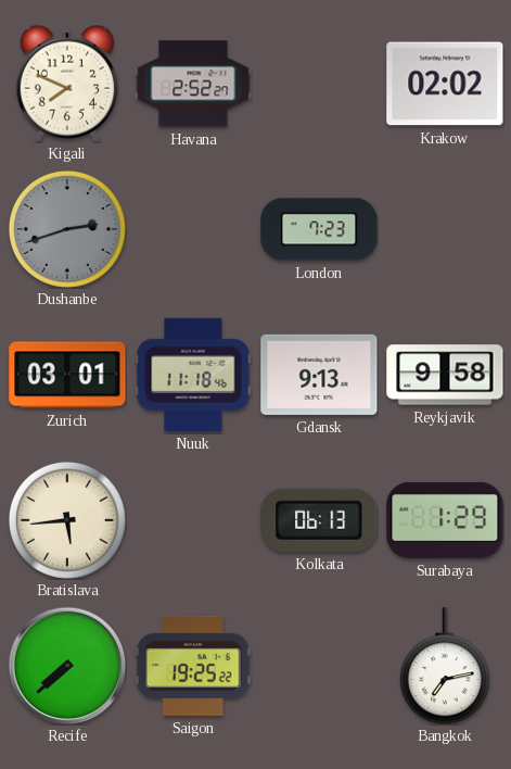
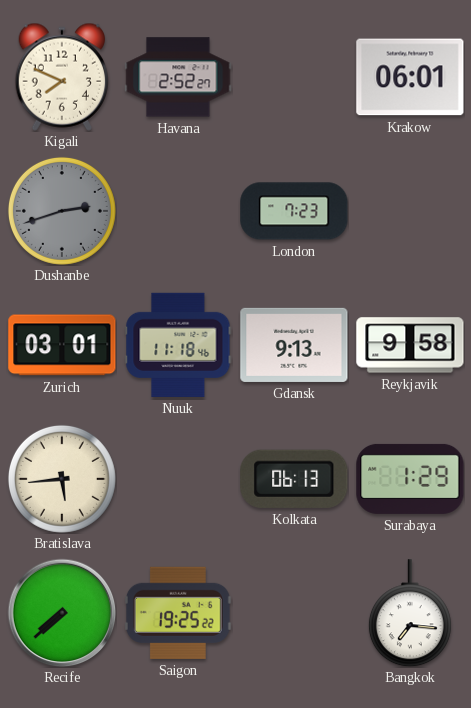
Krakow: 02:02 -> 06:01 (410, 77)
Bangkok: 7:13 -> 7:16 (410, 613)
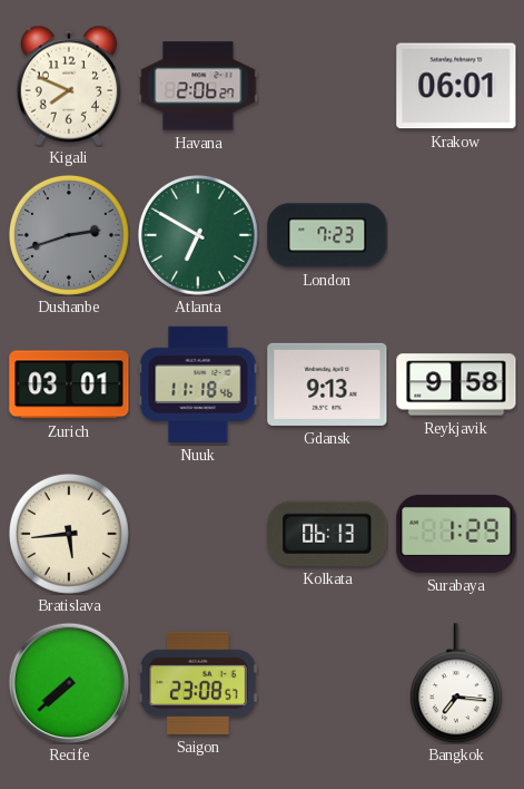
Havana: 2:52 -> 2:06 (198, 86)
Atlanta: none -> 6:50 (198, 235)
Saigon: 19:25 -> 23:08 (198, 683)
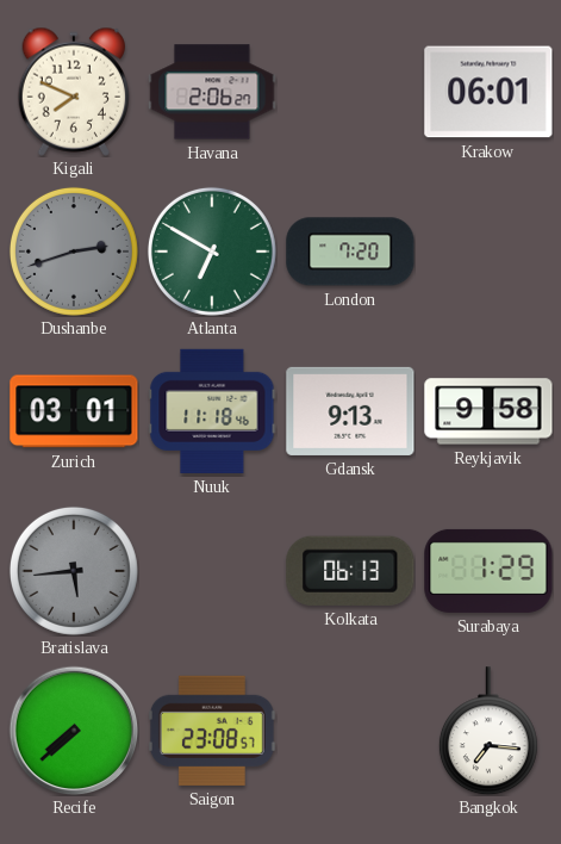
London: 7:23 -> 7:20 (350, 252)
Bratislava dial: cream -> grey (74, 571)
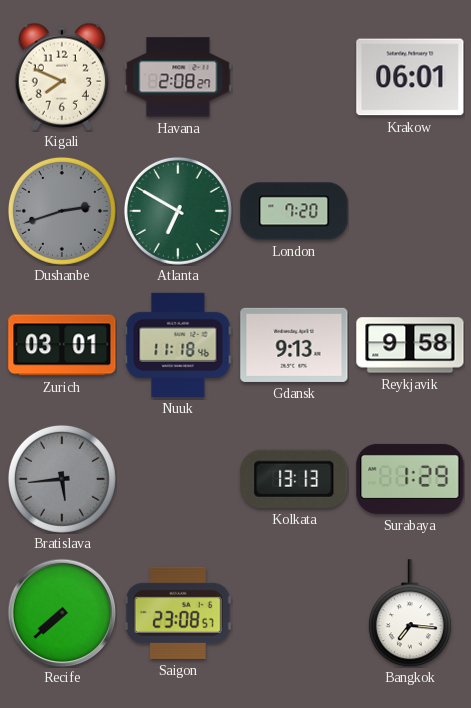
Havana: 2:06 -> 2:08 (178, 77)
Kolkata: 06:13 -> 13:13 (294, 479)
